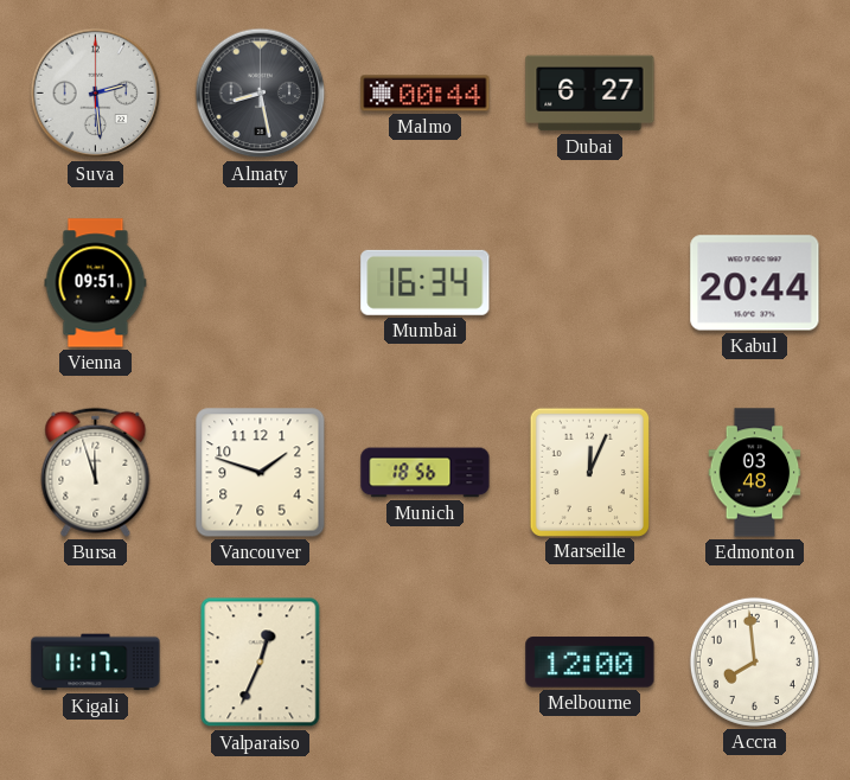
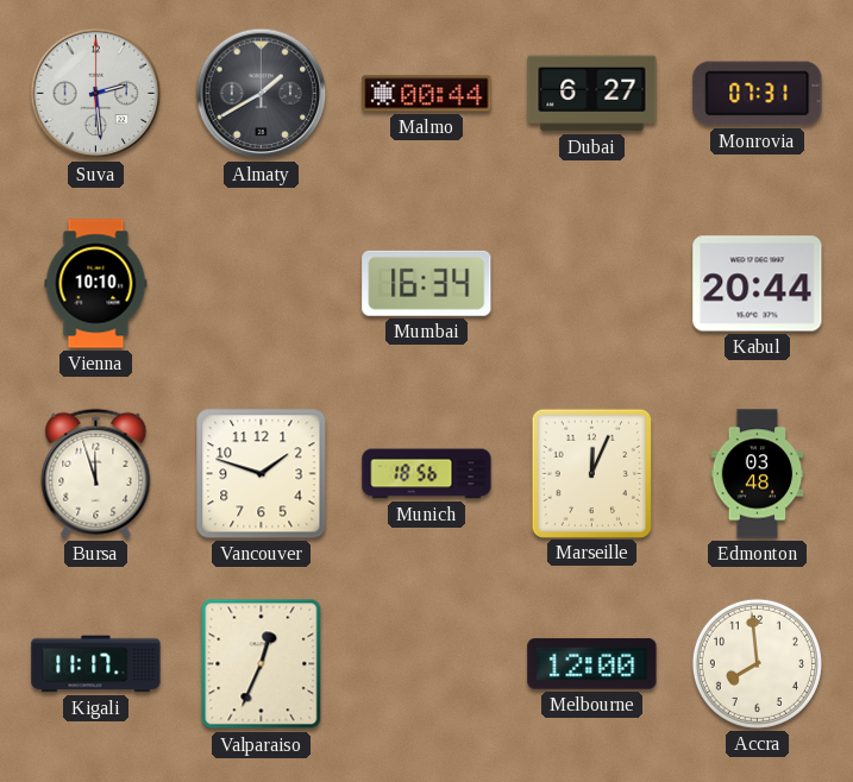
Almaty: 8:28 -> 1:40 (262, 94)
Monrovia: none -> 07:31 (758, 94)
Vienna: 09:51 -> 10:10 (96, 284)
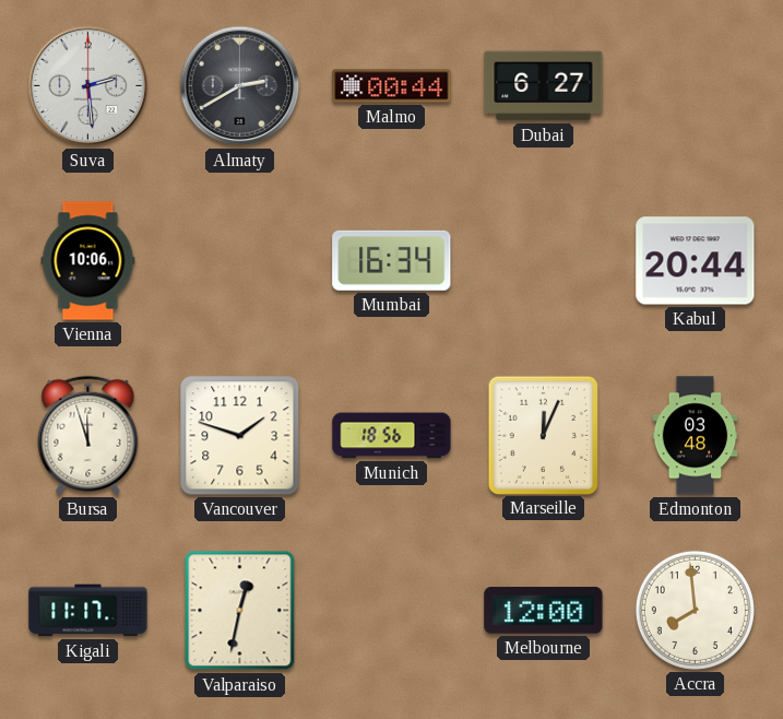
Almaty: 1:40 -> 2:40 (240, 86)
Monrovia: 07:31 -> none (758, 94)
Vienna: 10:10 -> 10:06 (88, 261)
Valparaiso: 12:34 -> 12:32 (240, 611)
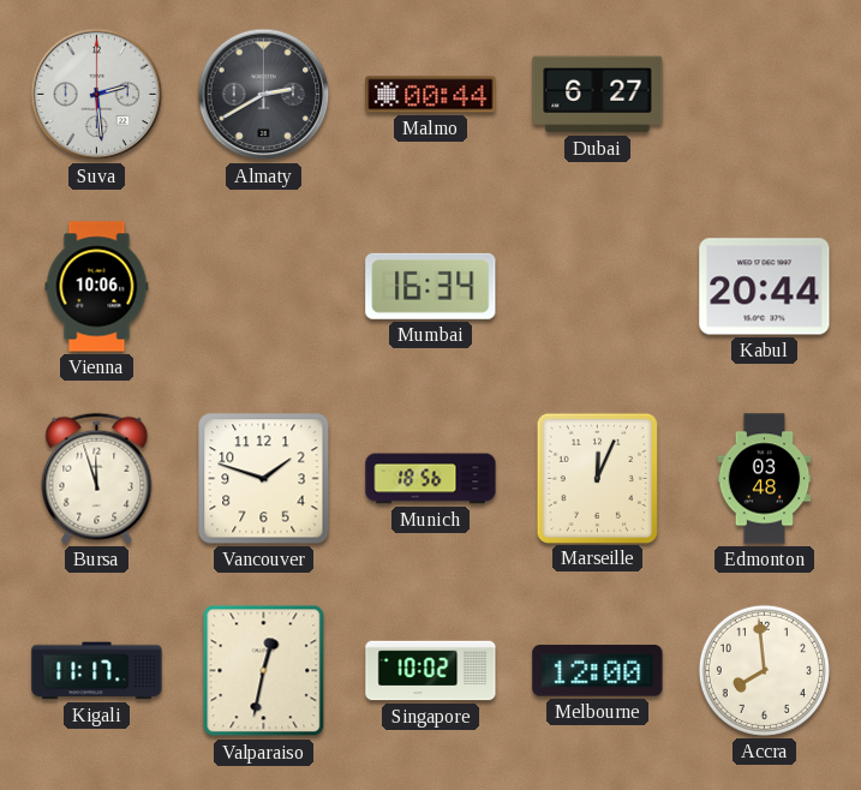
Singapore: none -> 10:02 (431, 671)
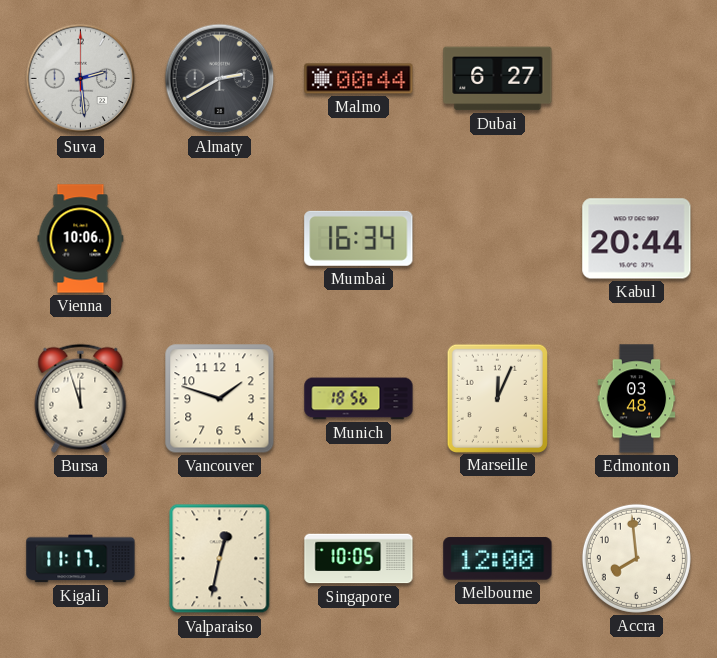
Singapore: 10:02 -> 10:05 (359, 559)
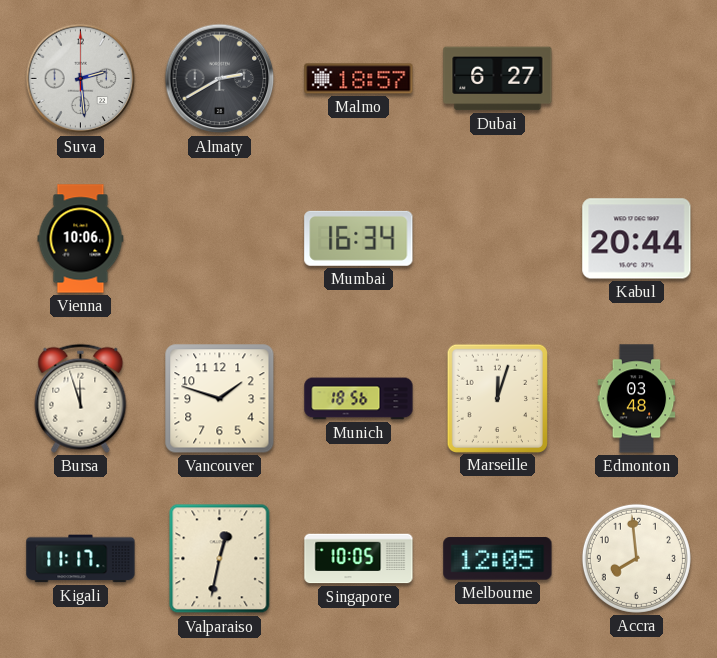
Malmo: 00:44 -> 18:57 (359, 79)
Marseille: 12:04 -> 12:03 (497, 398)
Melbourne: 12:00 -> 12:05 (498, 559)
